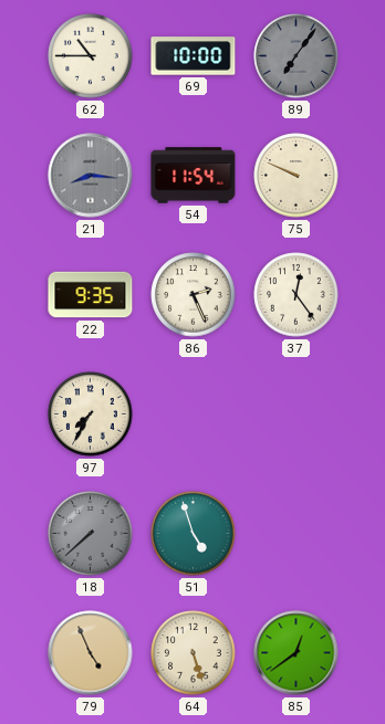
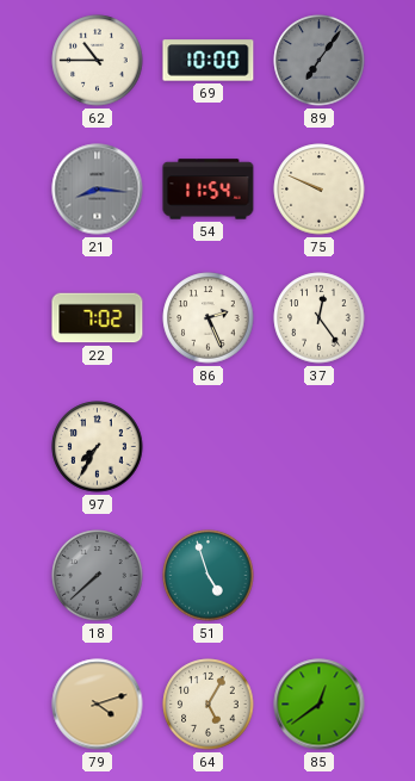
22: 9:35 -> 7:02 (98, 318)
79: 4:56 -> 4:12 (98, 705)
64: 5:27 -> 5:05 (209, 705)
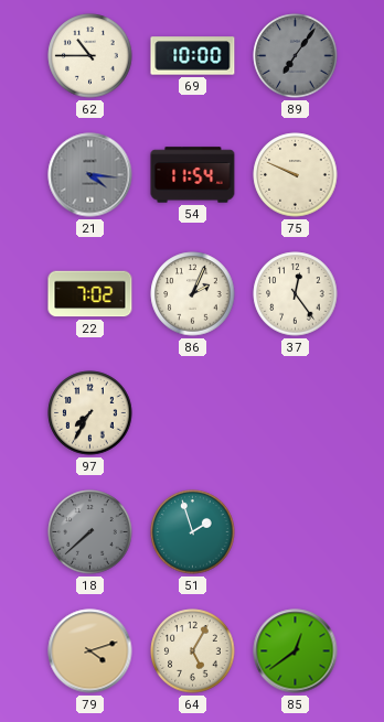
21: 8:16 -> 4:16 (90, 175)
86: 2:26 -> 2:04 (193, 294)
51: 4:57 -> 1:57 (193, 532)
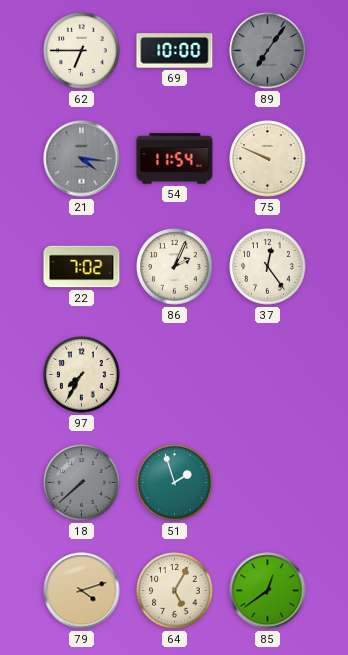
62: 10:45 -> 6:45 (82, 51)
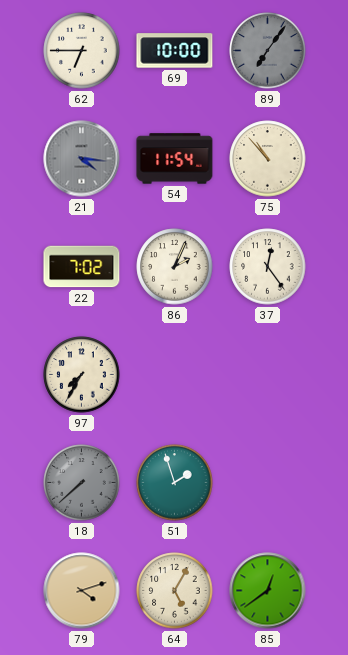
75: 9:49 -> 10:53 (268, 159)
